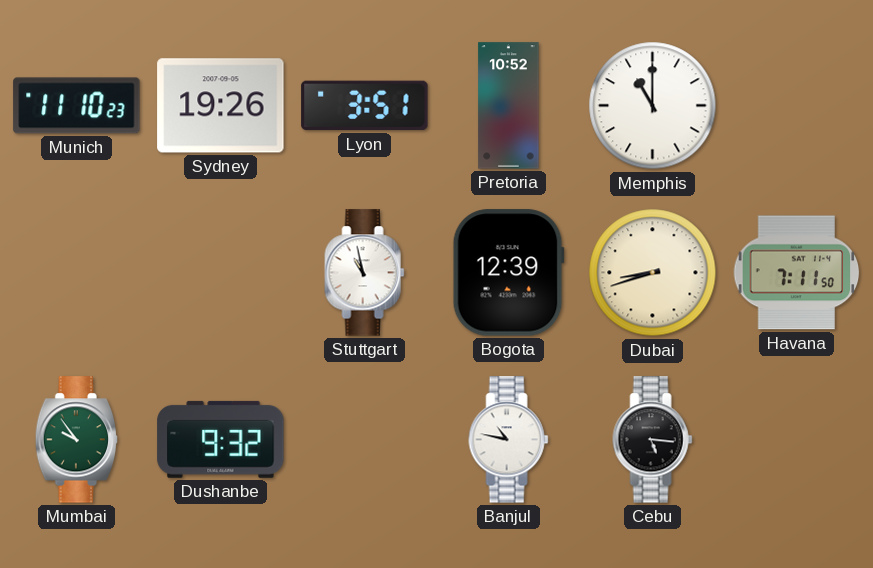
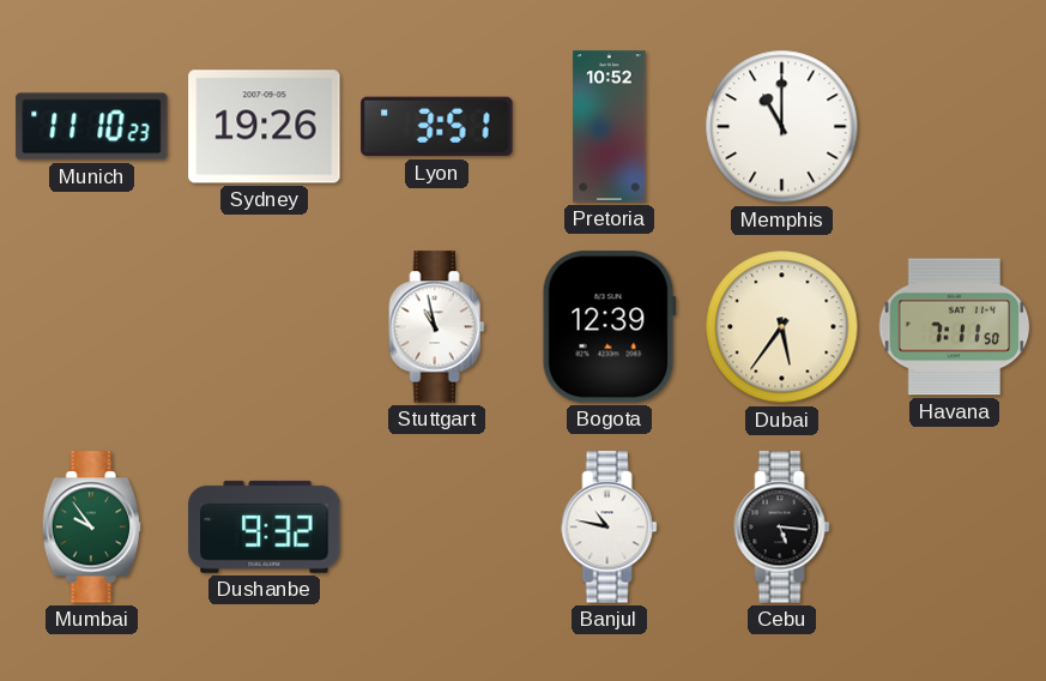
Dubai: 8:42 -> 5:36 (782, 327)
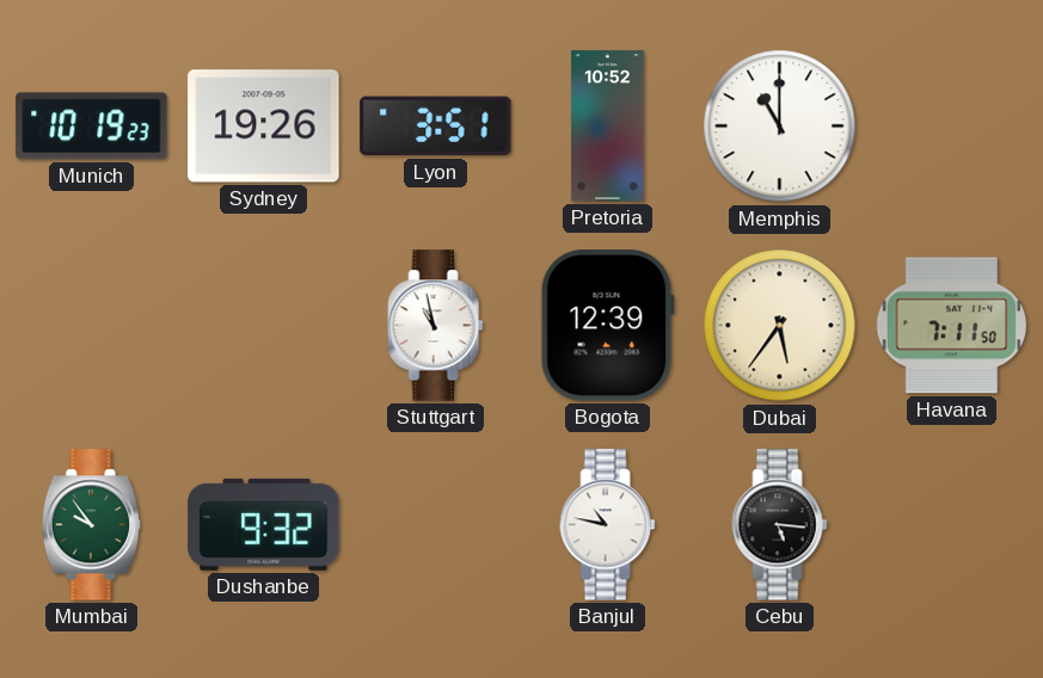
Munich: 11:10 -> 10:19 (92, 127)
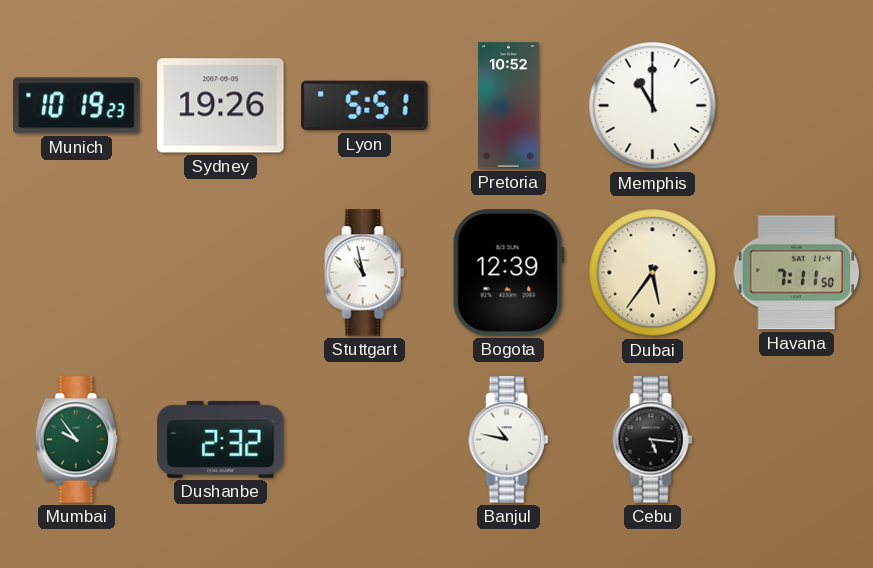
Lyon: 3:51 -> 5:51 (365, 106)
Dushanbe: 9:32 -> 2:32 (221, 439)
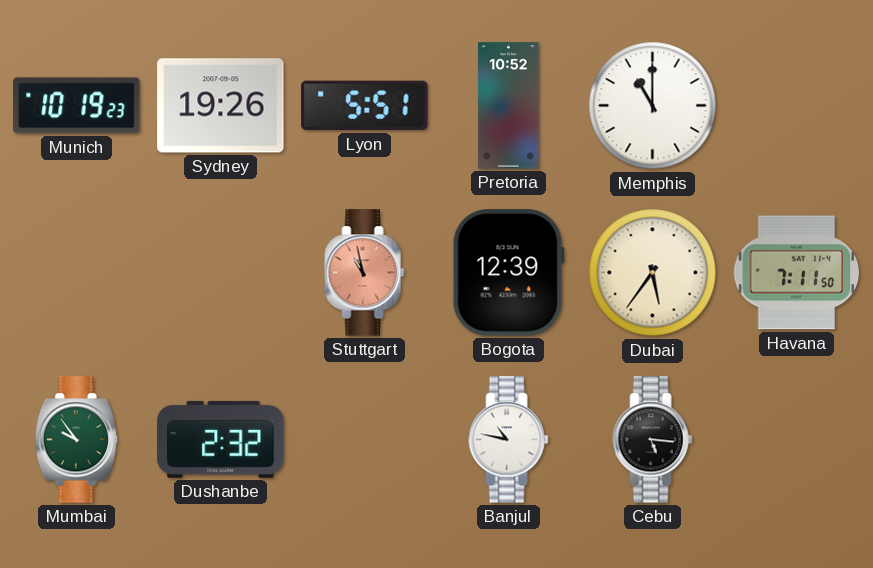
Stuttgart dial: white -> salmon (365, 273)
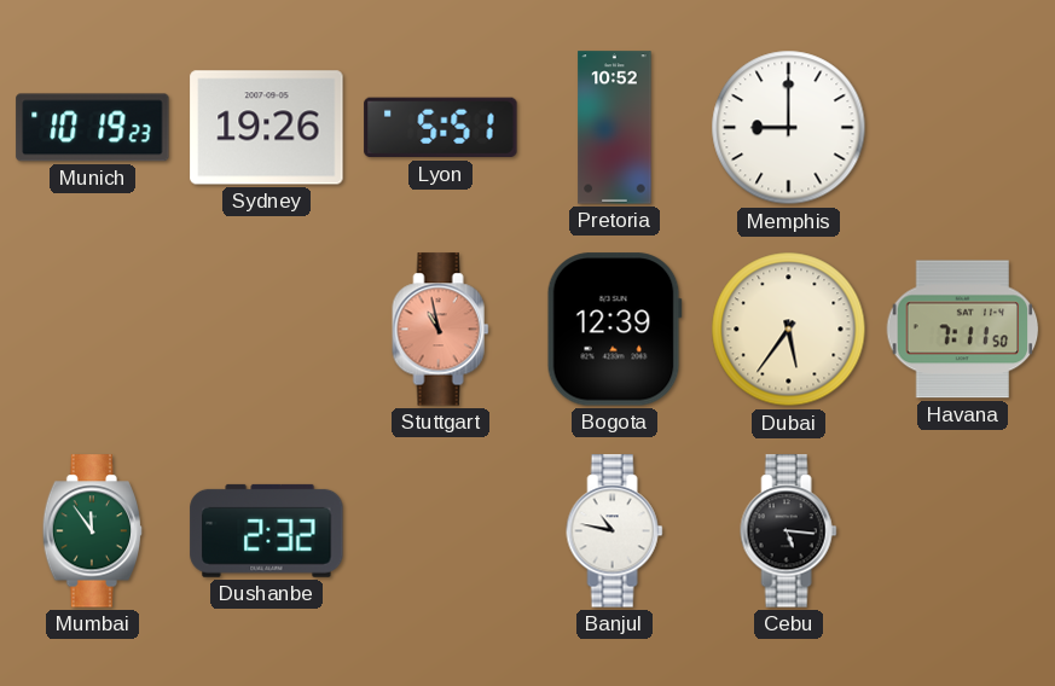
Memphis: 11:00 -> 9:00 (789, 128)
Mumbai: 9:54 -> 11:54 (93, 531)
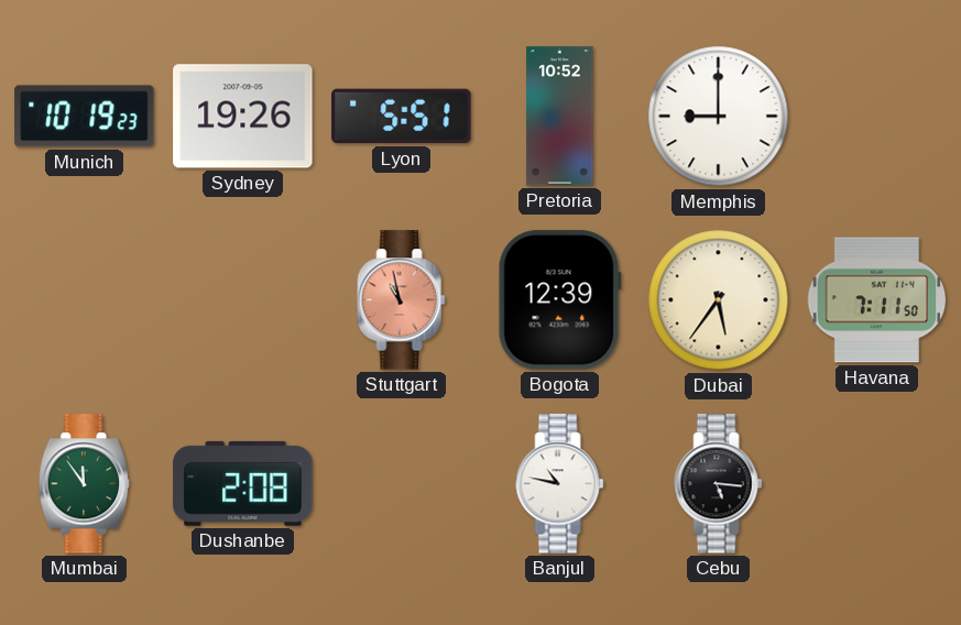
Dushanbe: 2:32 -> 2:08 (243, 483)
